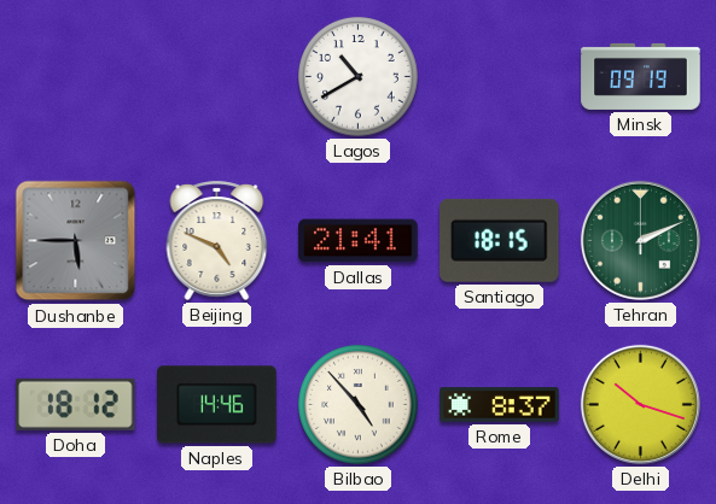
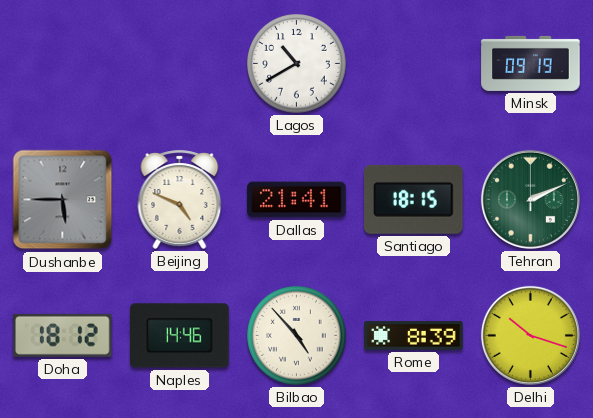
Rome: 8:37 -> 8:39 (414, 336)
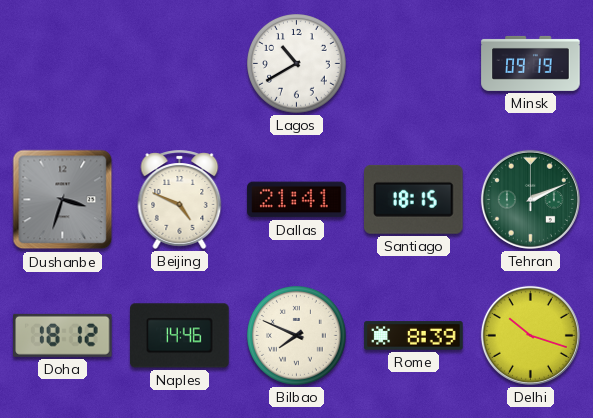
Dushanbe: 5:45 -> 3:33 (63, 200)
Bilbao: 4:53 -> 7:49 (297, 336)
